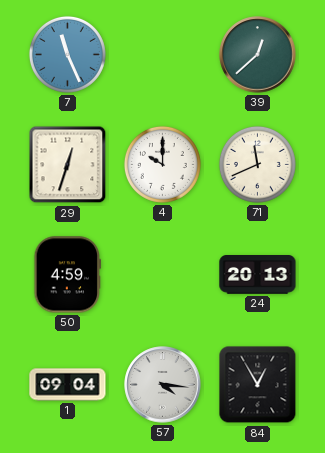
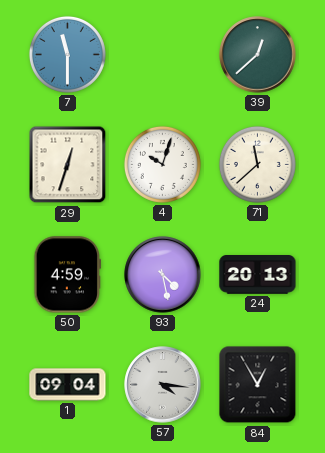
7: 11:26 -> 11:30 (67, 54)
4: 10:00 -> 10:03 (162, 164)
71: 11:41 -> 11:38 (257, 164)
93: none -> 4:28 (163, 275)
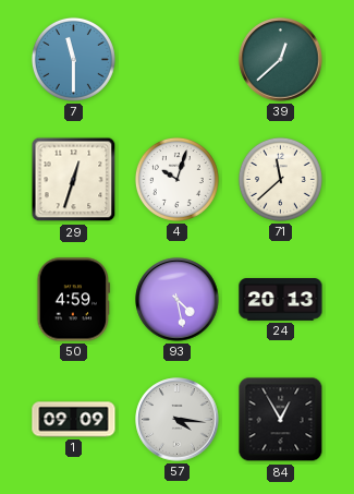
1: 09:04 -> 09:09 (74, 420)
